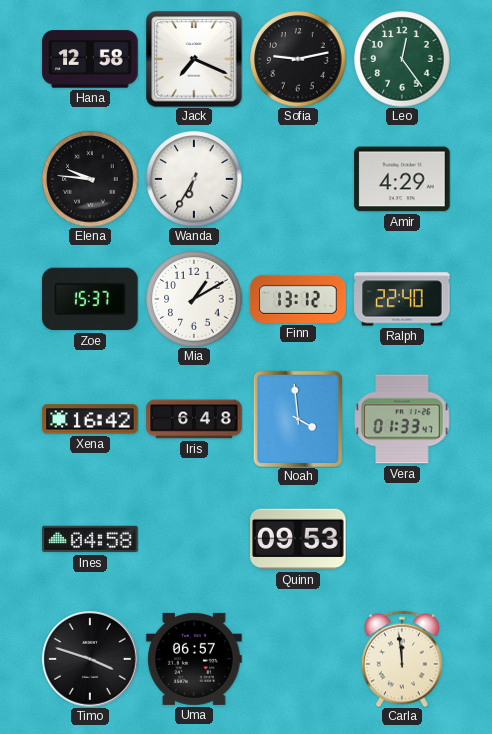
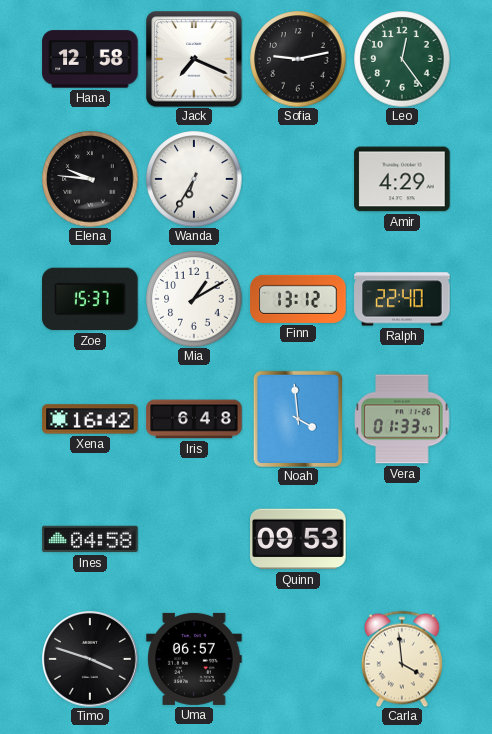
Carla: 11:59 -> 3:59 (402, 659)
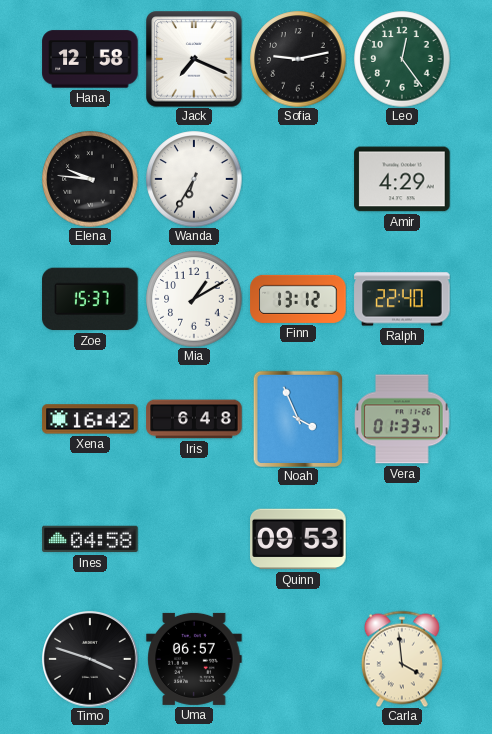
Noah: 3:59 -> 3:56 (297, 418)
